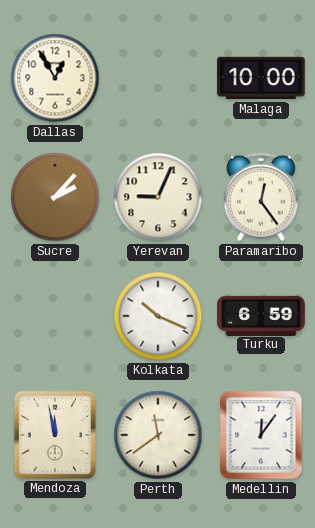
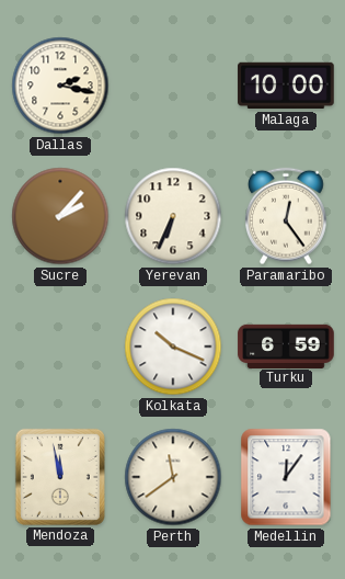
Dallas: 12:55 -> 2:17 (60, 86)
Yerevan: 9:04 -> 6:34 (173, 216)
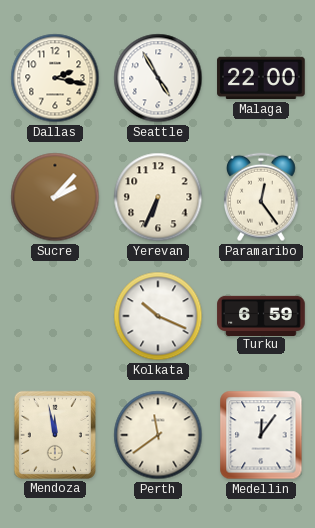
Seattle: none -> 4:55 (158, 78)
Malaga: 10:00 -> 22:00 (261, 78)
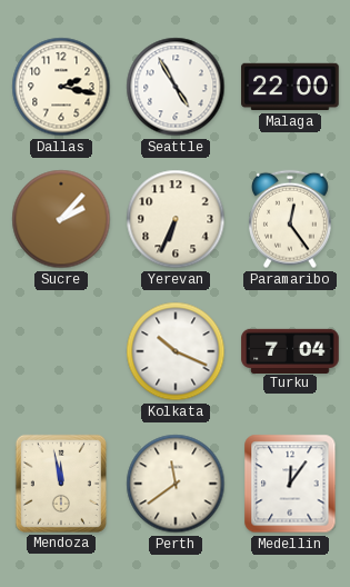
Turku: 6:59 -> 7:04 (290, 350)
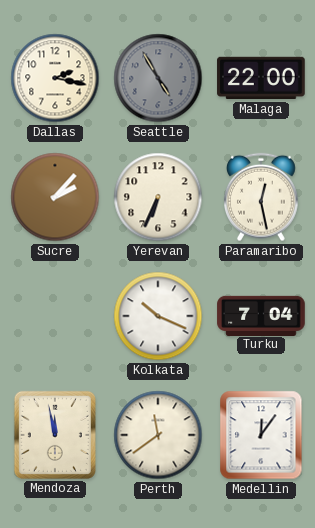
Seattle dial: white -> grey (158, 78)
Paramaribo: 12:24 -> 12:28 (261, 197)
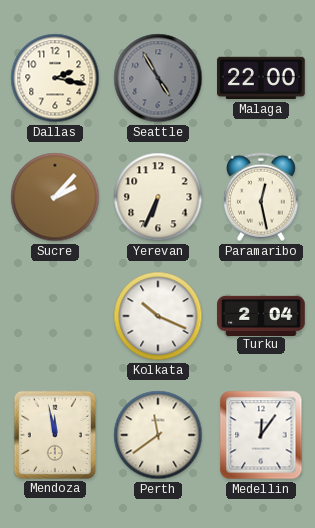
Turku: 7:04 -> 2:04 (261, 315)
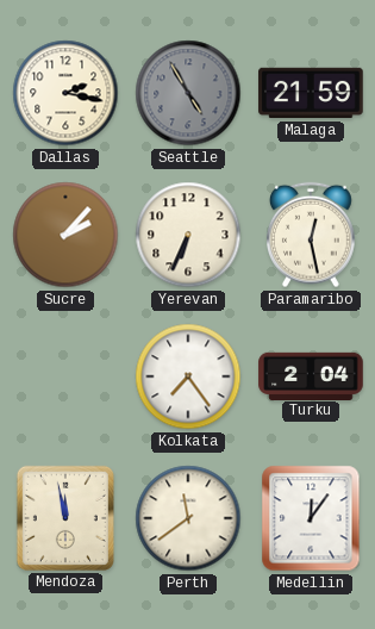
Malaga: 22:00 -> 21:59 (311, 93)
Kolkata: 10:19 -> 7:24 (188, 376)
